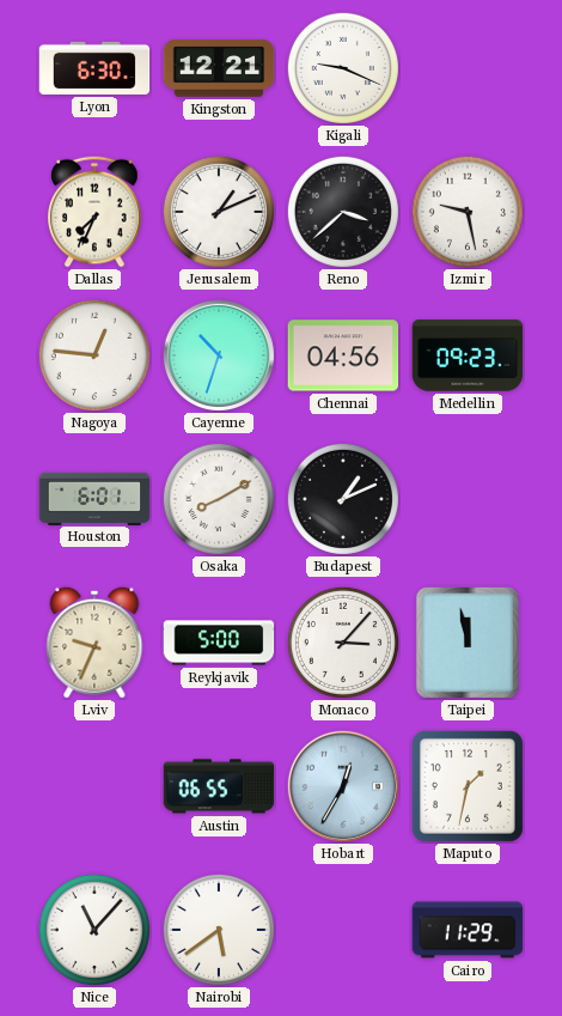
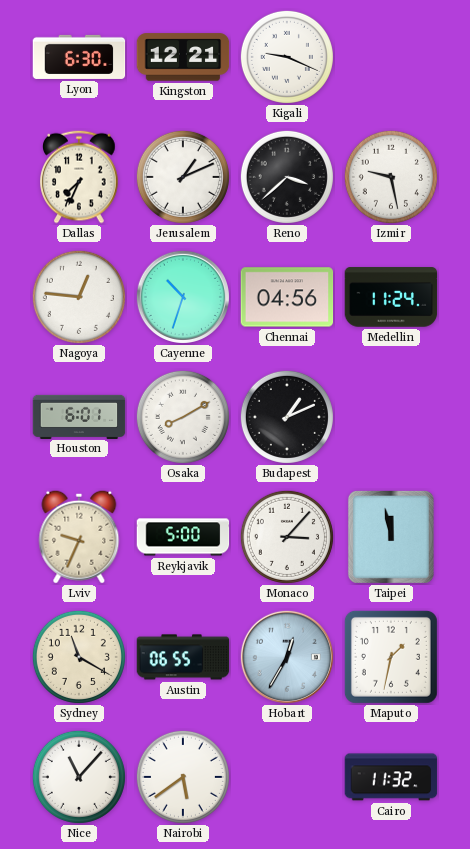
Medellin: 09:23 -> 11:24 (391, 297)
Sydney: none -> 11:20 (79, 657)
Cairo: 11:29 -> 11:32 (391, 777)
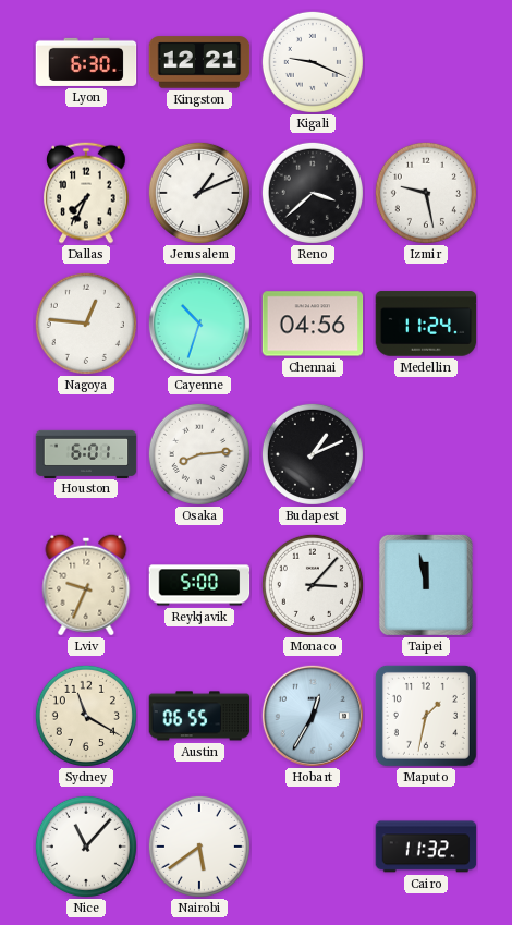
Osaka: 8:10 -> 8:14 (199, 454)
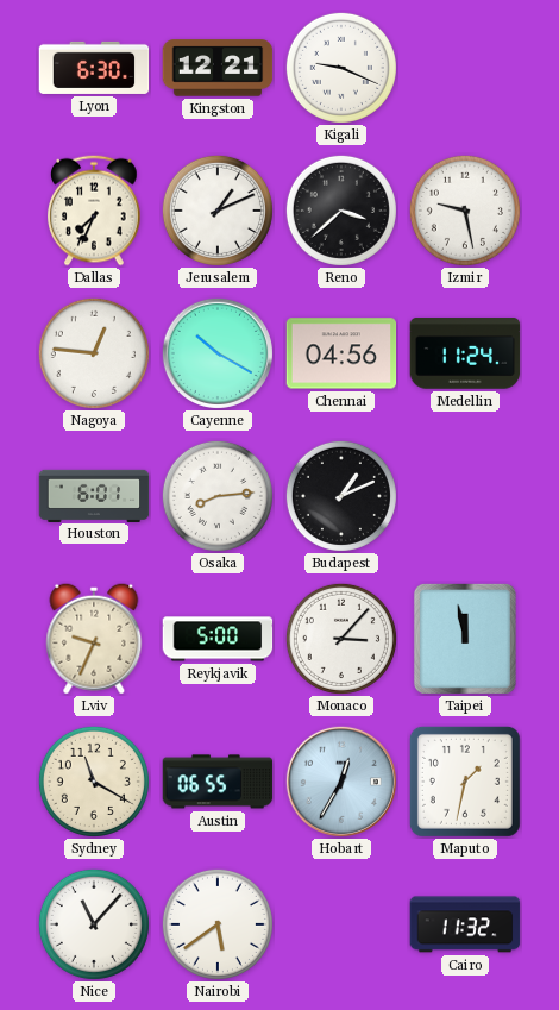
Cayenne: 10:33 -> 10:20 (218, 353)
